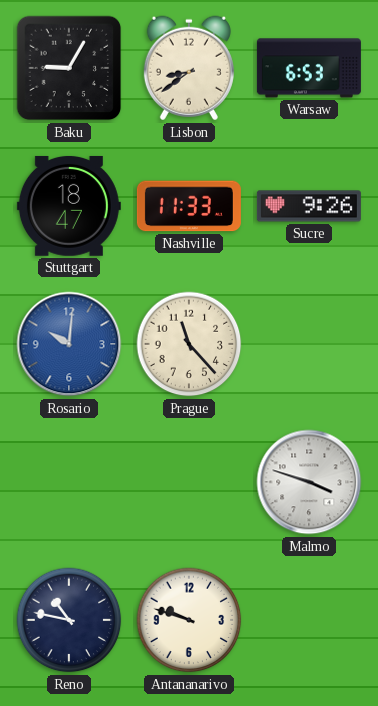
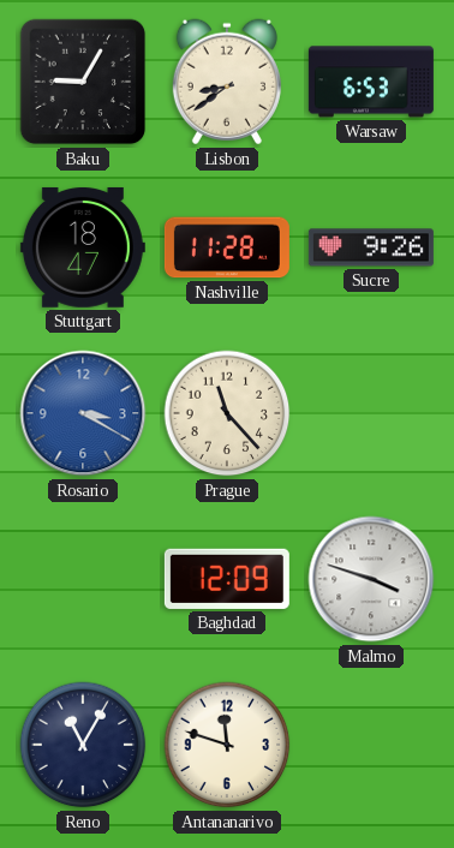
Nashville: 11:33 -> 11:28 (227, 247)
Rosario: 10:01 -> 3:20 (83, 413)
Baghdad: none -> 12:09 (227, 579)
Reno: 10:47 -> 11:05 (83, 745)
Antananarivo: 9:48 -> 11:48 (227, 745)
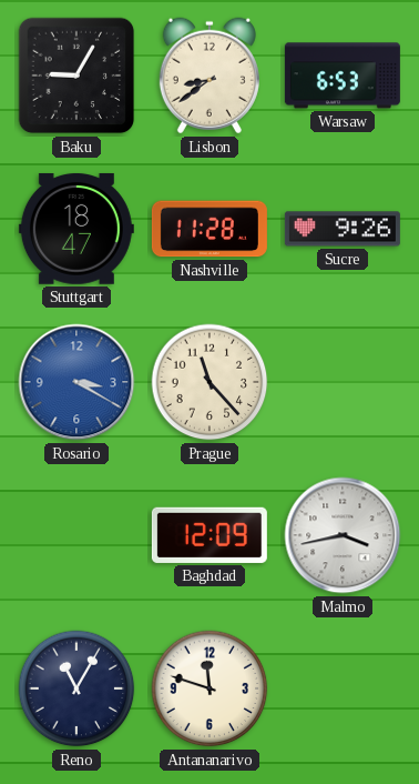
Malmo: 3:48 -> 3:43 (343, 535)
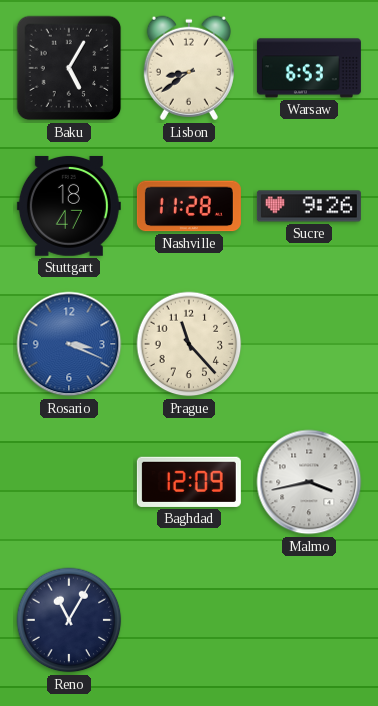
Baku: 9:05 -> 5:05 (69, 68)
Rosario: 3:20 -> 3:19 (69, 344)
Antananarivo: 11:48 -> none (209, 688)
